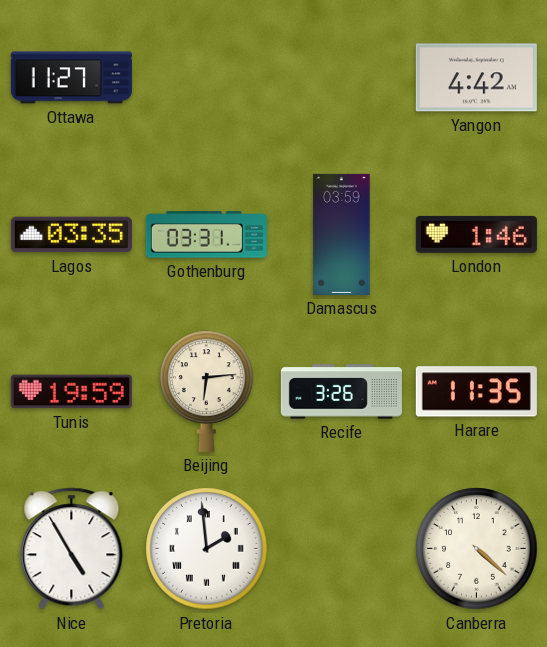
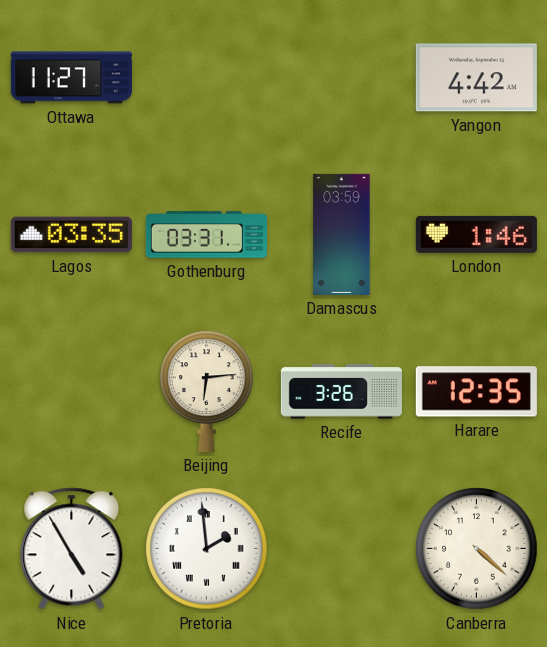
Tunis: 19:59 -> none (71, 392)
Harare: 11:35 -> 12:35 (476, 392)
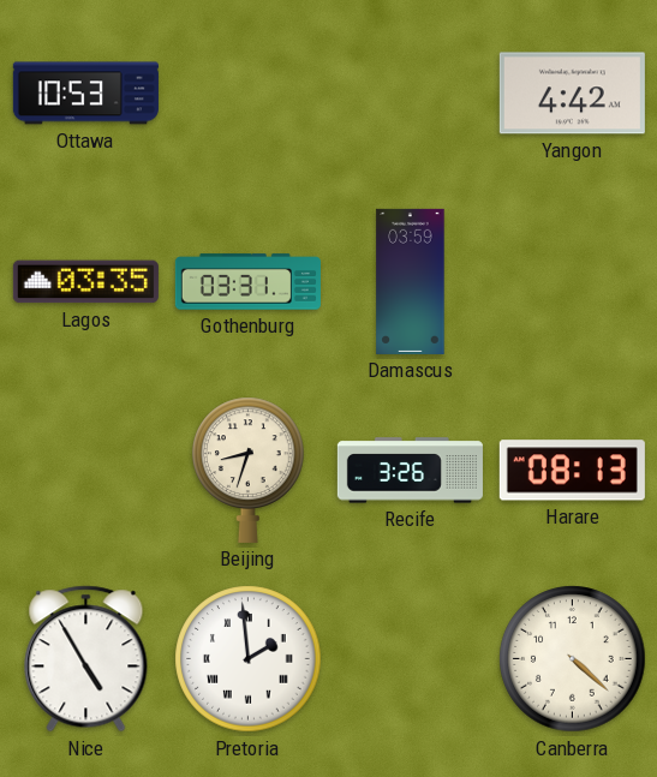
Ottawa: 11:27 -> 10:53 (85, 94)
London: 1:46 -> none (476, 234)
Beijing: 6:14 -> 8:33 (249, 470)
Harare: 12:35 -> 08:13 (572, 471)
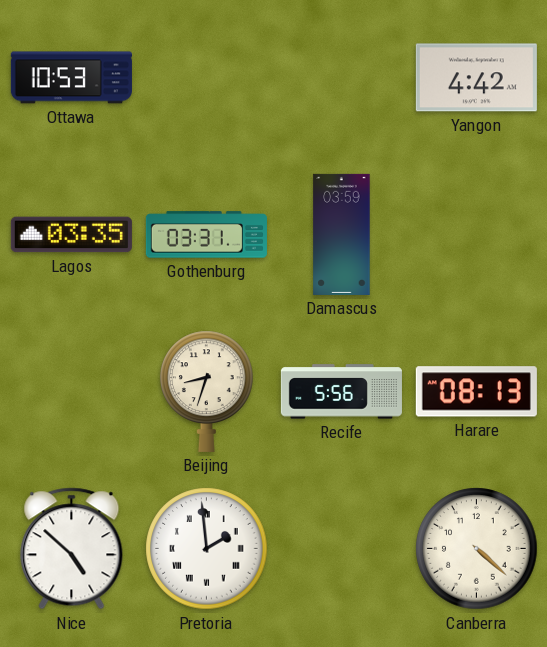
Recife: 3:26 -> 5:56 (341, 392)
Nice: 4:55 -> 4:52 (72, 549)
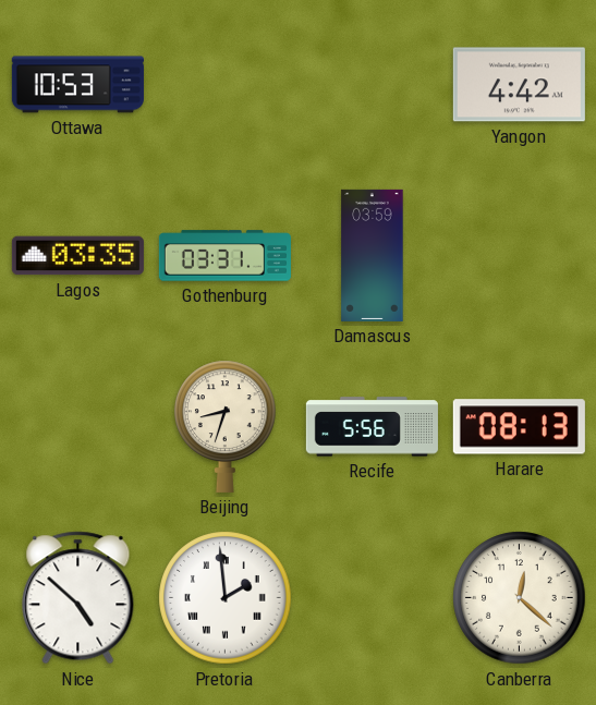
Canberra: 4:22 -> 12:22 (520, 598)
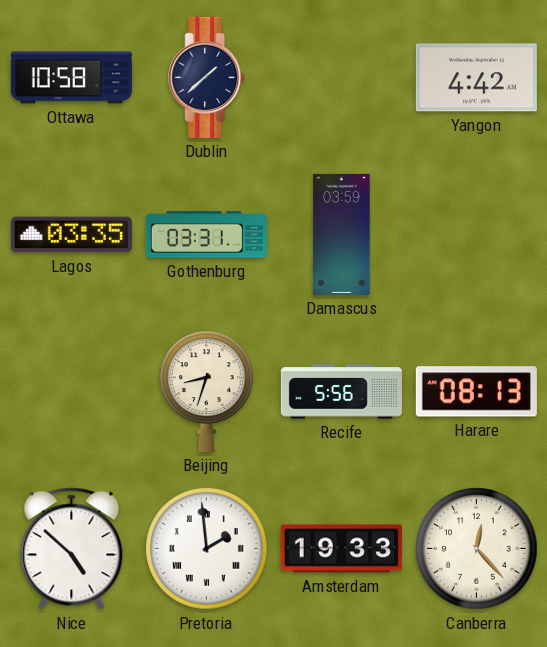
Ottawa: 10:53 -> 10:58 (71, 78)
Dublin: none -> 1:38 (207, 77)
Amsterdam: none -> 19:33 (341, 549)
Canberra: 12:22 -> 12:23 (477, 549)
